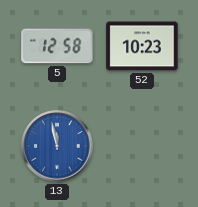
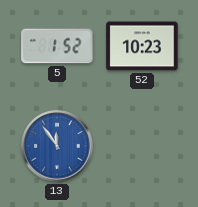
5: 12:58 -> 1:52 (57, 46)
13: 11:58 -> 11:54 (57, 146)
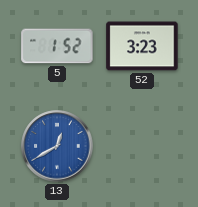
52: 10:23 -> 3:23 (142, 46)
13: 11:54 -> 12:40 (57, 146)
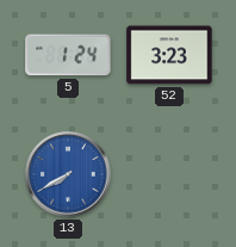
5: 1:52 -> 1:24 (68, 55)
13: 12:40 -> 7:40 (68, 174)
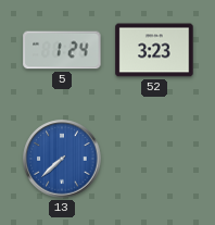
13: 7:40 -> 7:38 (62, 159)
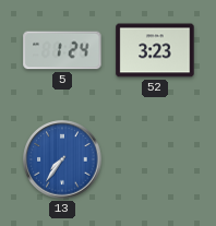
13: 7:38 -> 7:36 (62, 159)
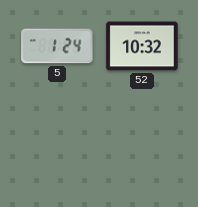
52: 3:23 -> 10:32 (142, 46)
13: 7:36 -> none (62, 159)
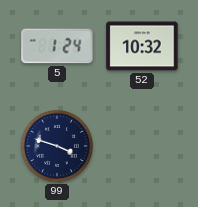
99: none -> 3:48 (57, 146)
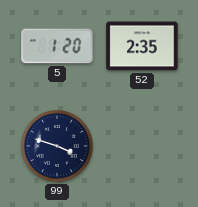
5: 1:24 -> 1:20 (57, 46)
52: 10:32 -> 2:35 (142, 46)
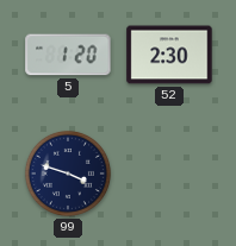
52: 2:35 -> 2:30 (169, 55)
